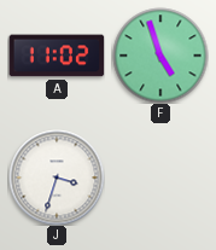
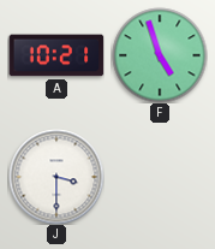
A: 11:02 -> 10:21 (56, 55)
J: 3:33 -> 3:30 (56, 177)
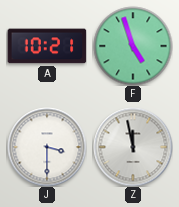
Z: none -> 11:58 (133, 147)
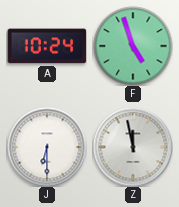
A: 10:21 -> 10:24 (47, 46)
J: 3:30 -> 6:30 (47, 147)
